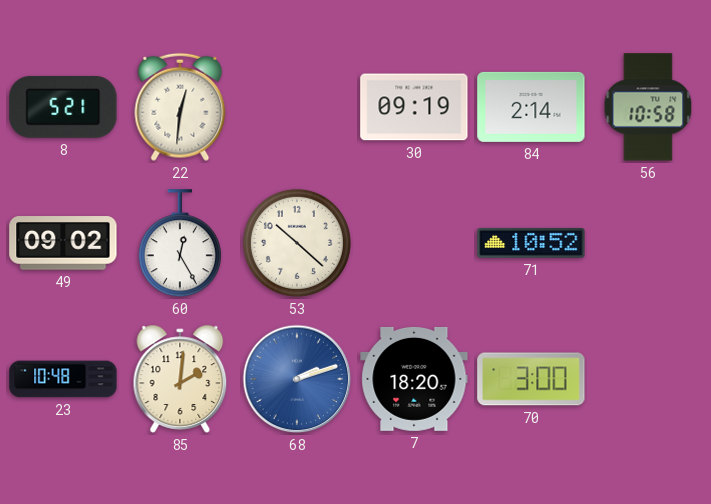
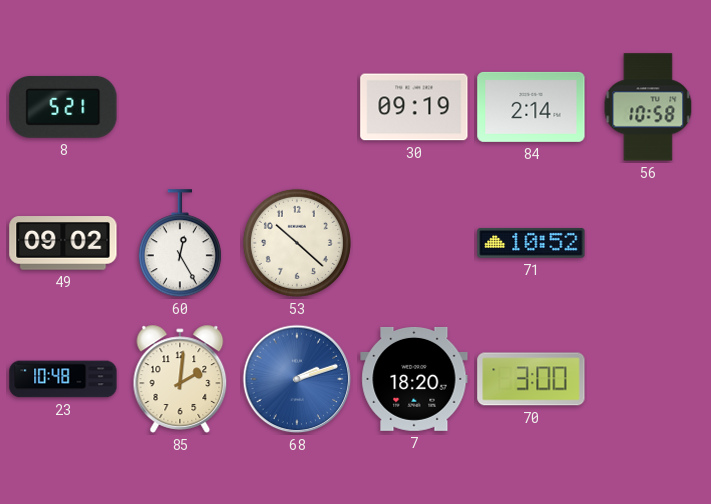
22: 12:31 -> none (180, 107)
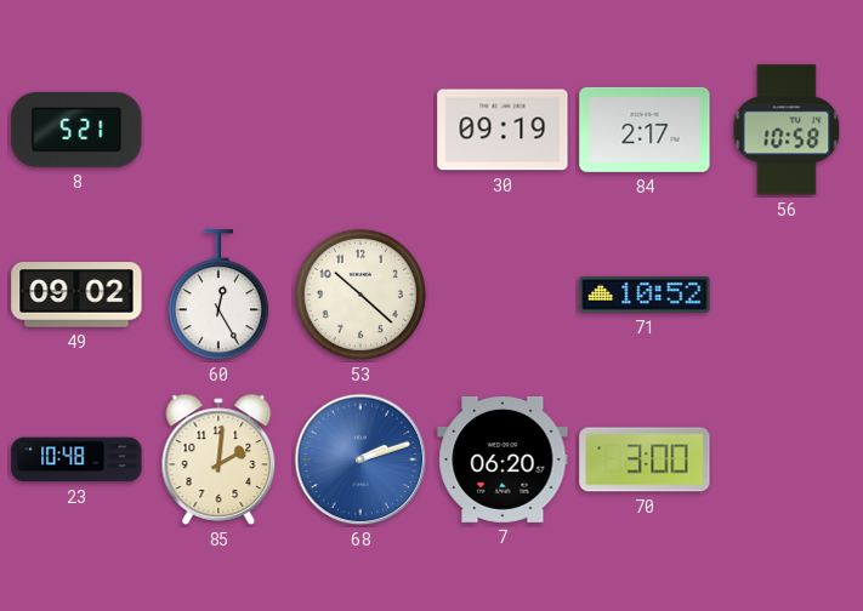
84: 2:14 -> 2:17 (645, 130)
7: 18:20 -> 06:20 (503, 459)
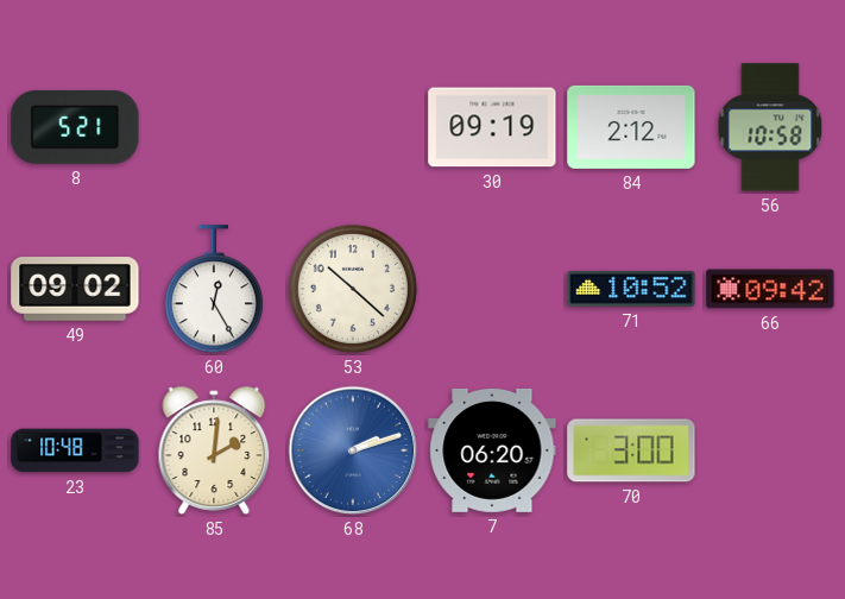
84: 2:17 -> 2:12 (631, 127)
66: none -> 09:42 (770, 289)
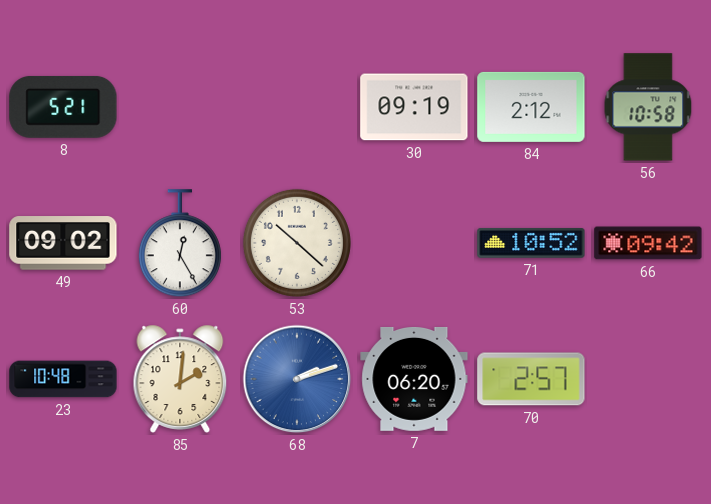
70: 3:00 -> 2:57 (531, 379)
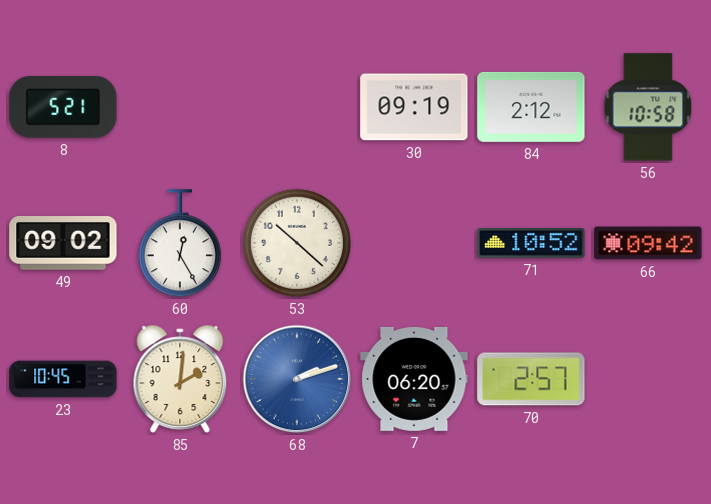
23: 10:48 -> 10:45 (63, 379)
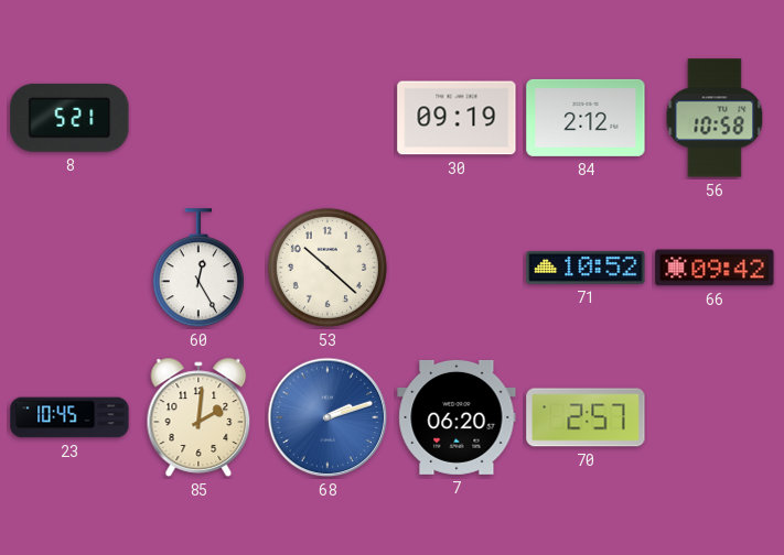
49: 09:02 -> none (63, 243)
